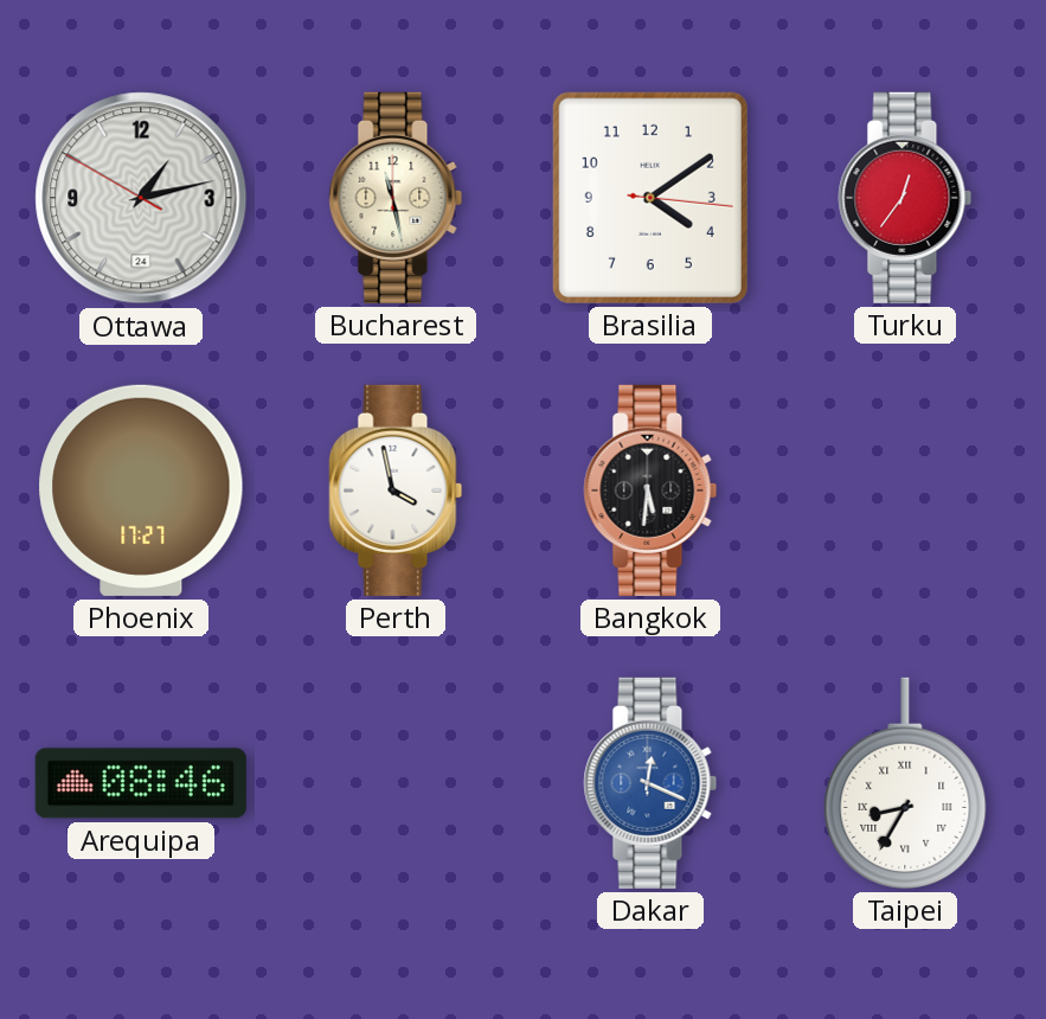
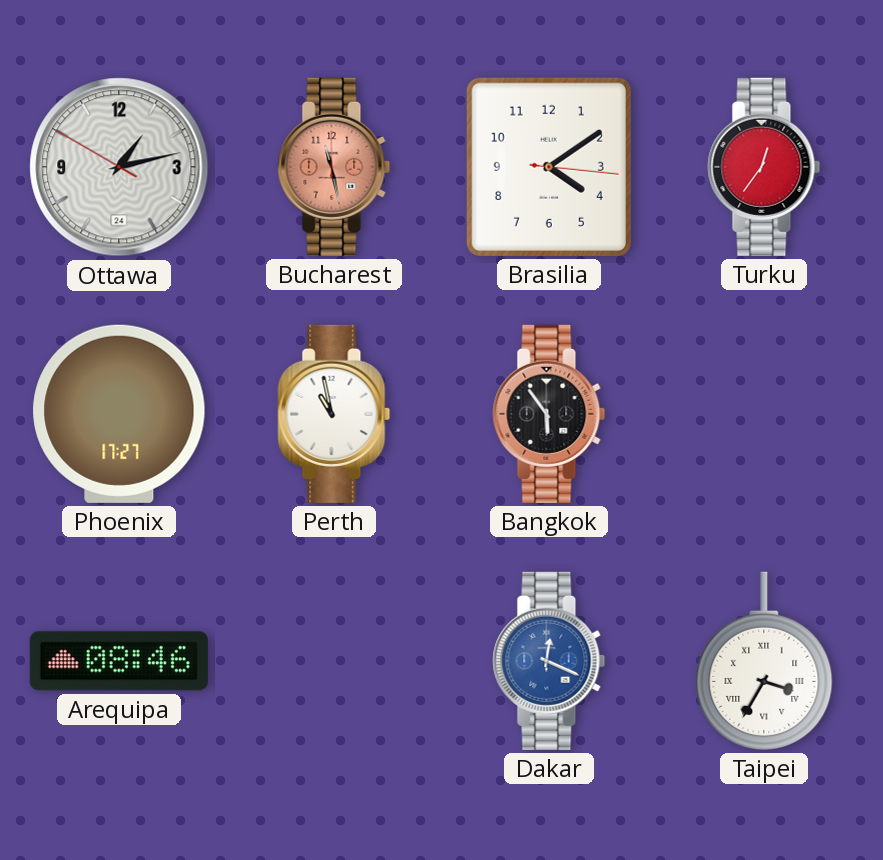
Bucharest dial: cream -> salmon (334, 167)
Perth: 3:58 -> 10:58 (334, 414)
Bangkok: 5:31 -> 5:54 (549, 414)
Taipei: 8:35 -> 3:35 (764, 661)
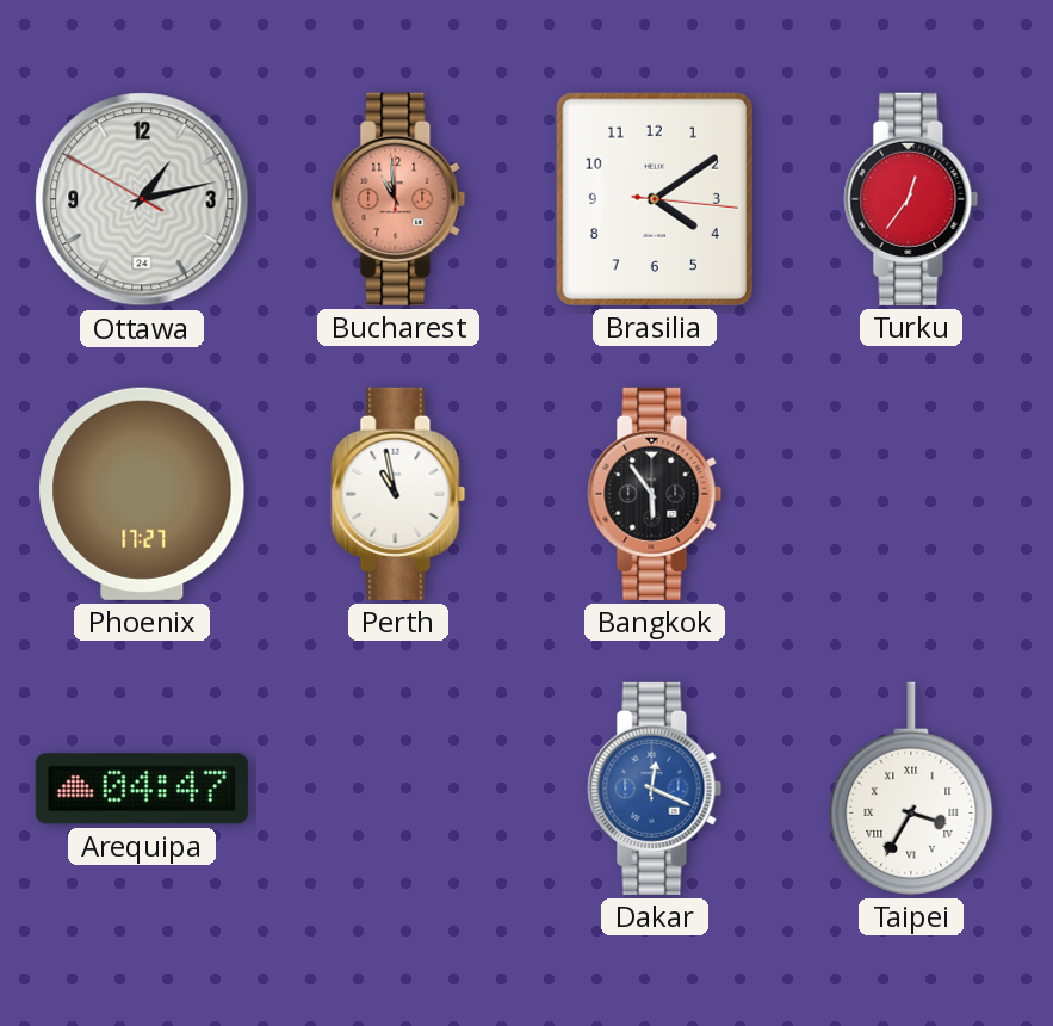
Bucharest: 11:28 -> 10:59 (398, 199)
Arequipa: 08:46 -> 04:47 (142, 789)
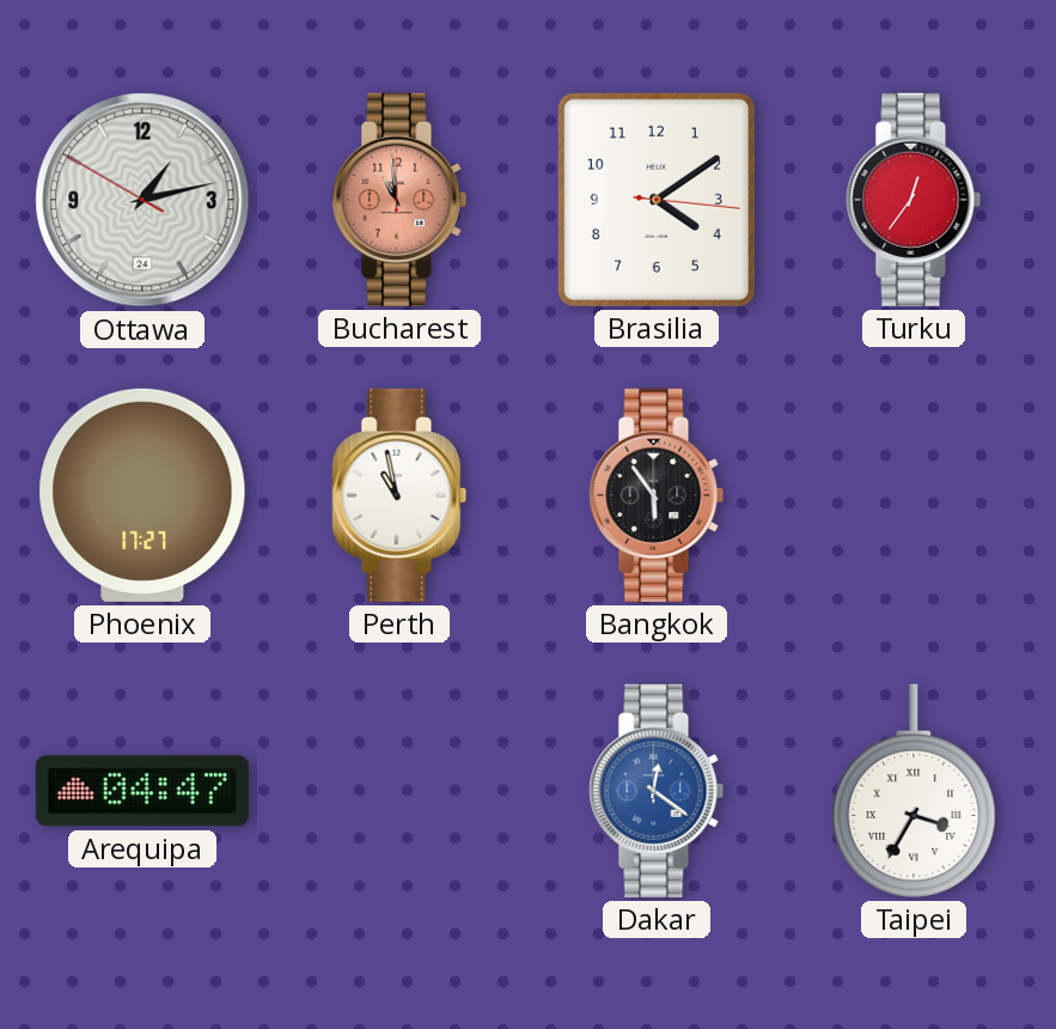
Dakar: 12:19 -> 12:21 (657, 791)
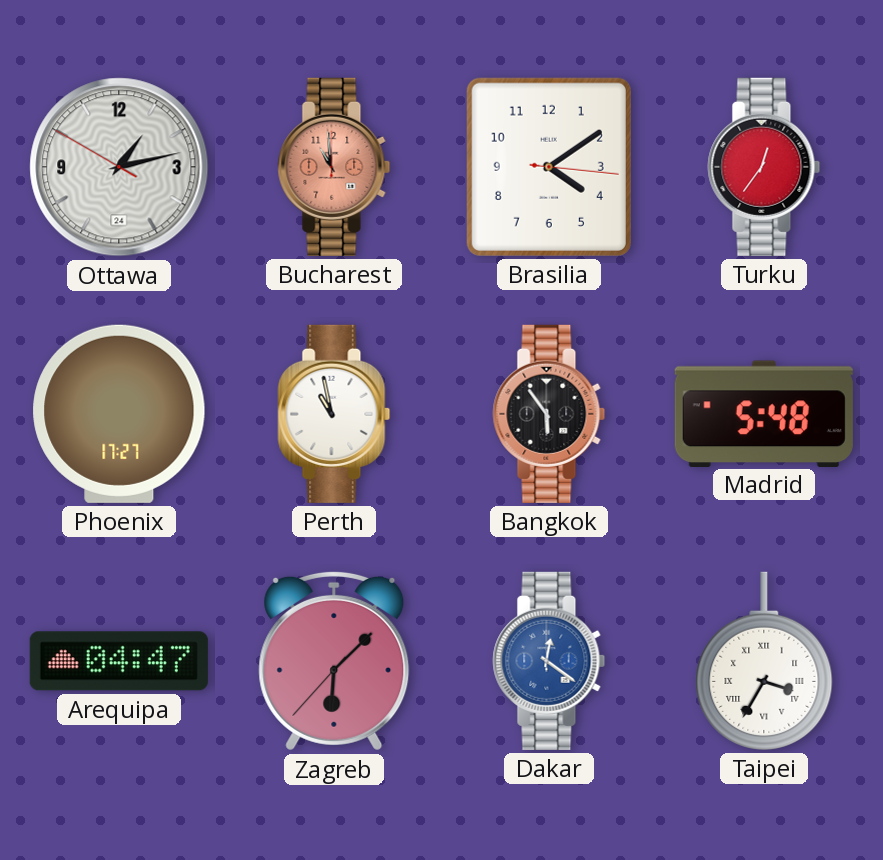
Madrid: none -> 5:48 (764, 413)
Zagreb: none -> 6:07 (334, 661)
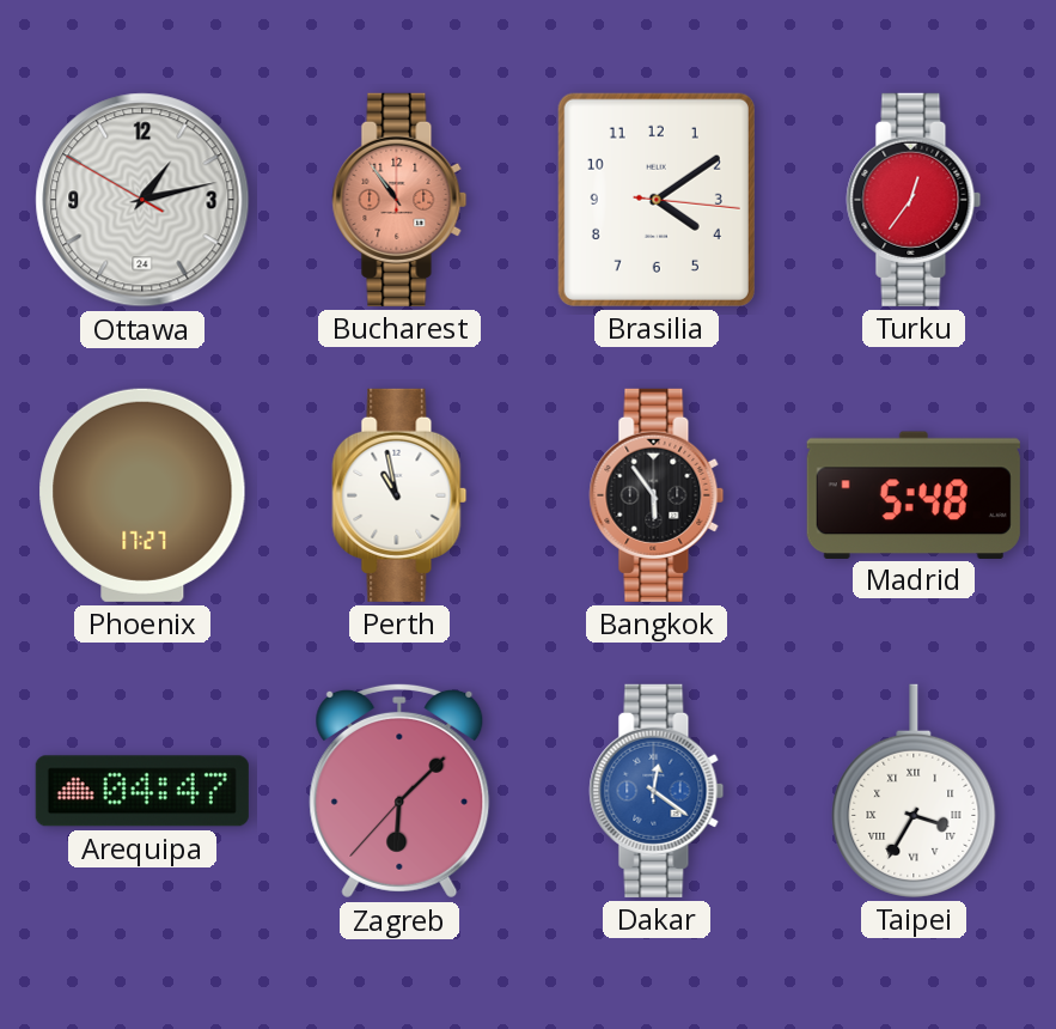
Bucharest: 10:59 -> 10:54 (399, 200)
